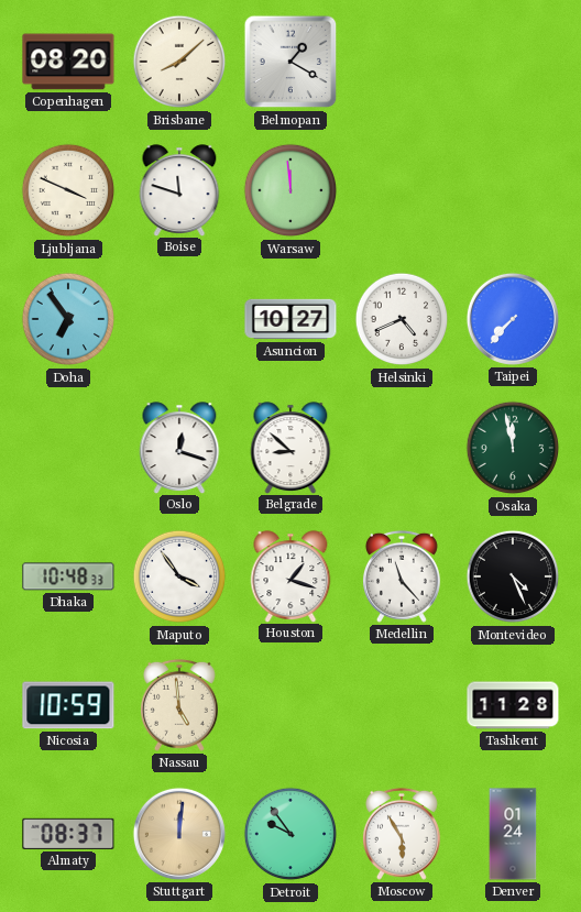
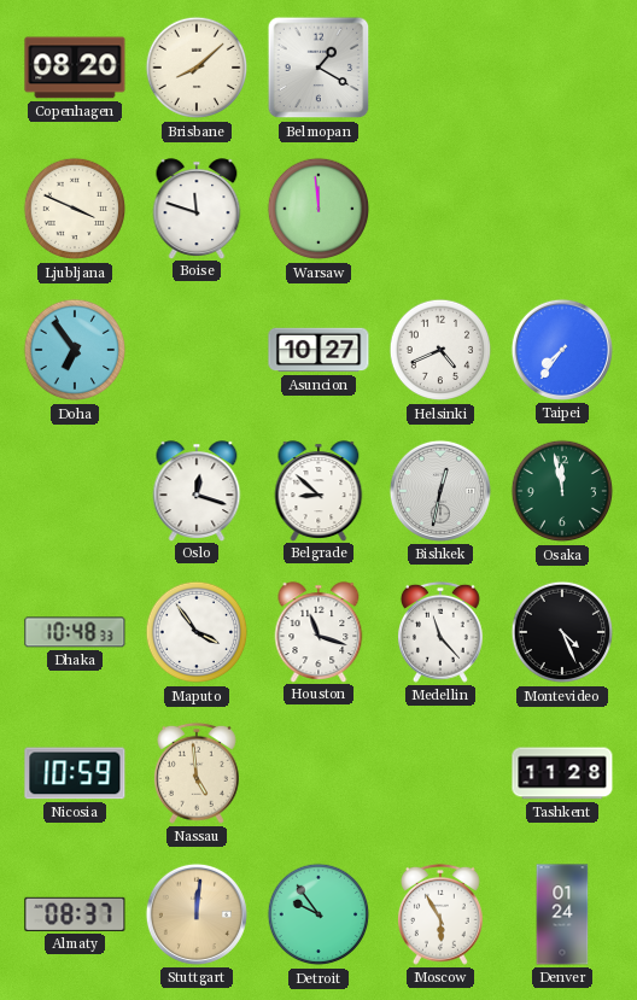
Taipei: 7:37 -> 7:36 (562, 350)
Bishkek: none -> 12:32 (440, 491)
Houston: 1:18 -> 11:18 (318, 632)
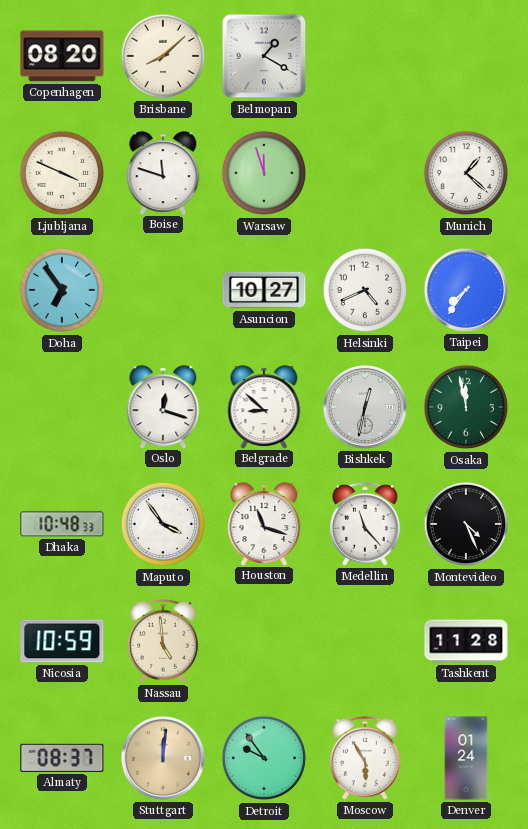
Warsaw: 11:59 -> 11:57 (264, 173)
Munich: none -> 1:22 (466, 173)
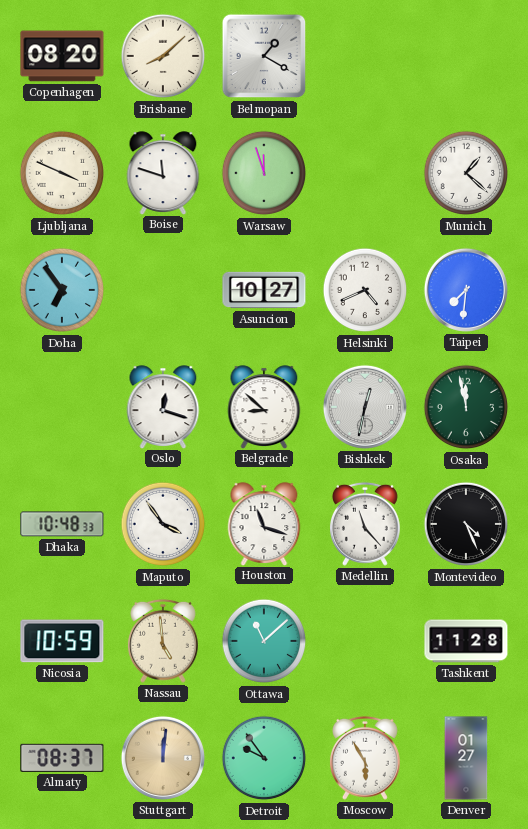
Taipei: 7:36 -> 7:31 (466, 290)
Ottawa: none -> 11:08 (264, 641)
Denver: 01:24 -> 01:27 (466, 758)
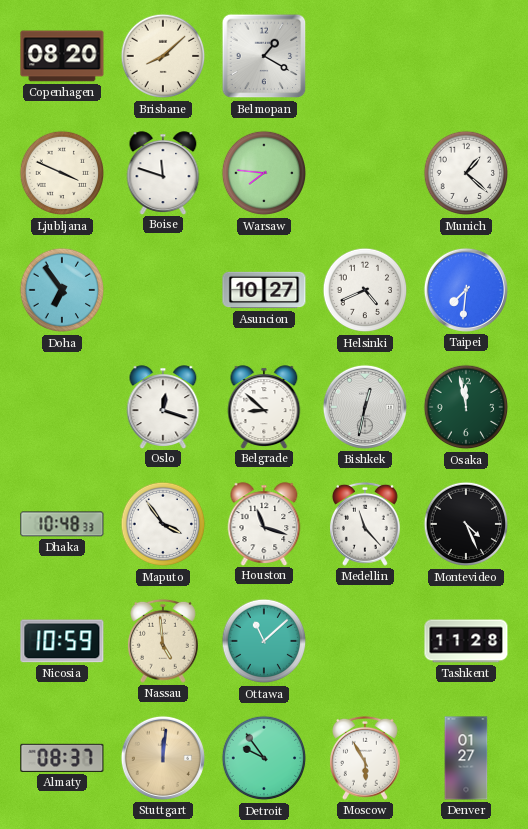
Warsaw: 11:57 -> 7:46 (264, 173)
